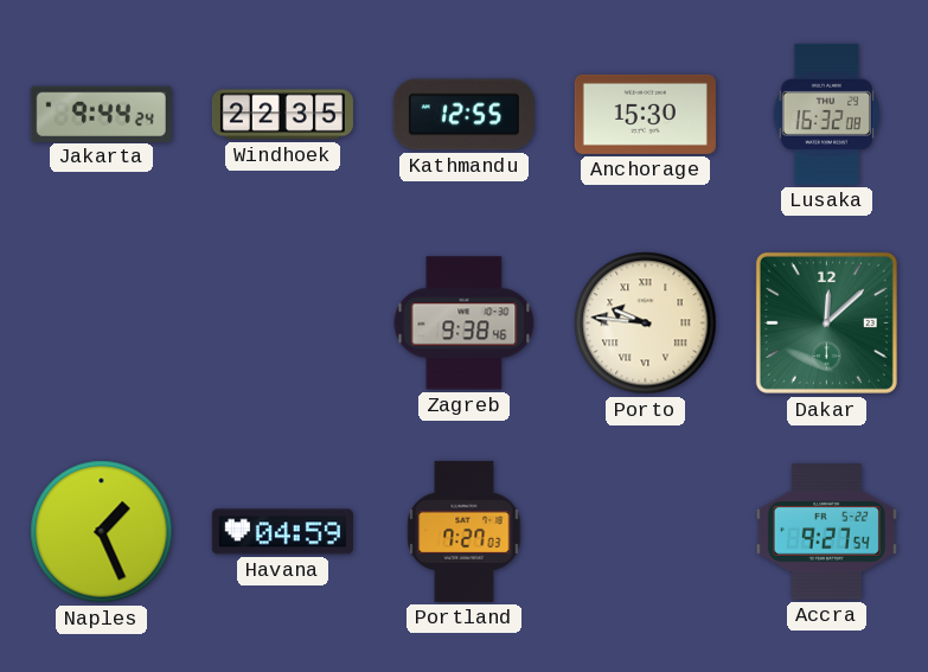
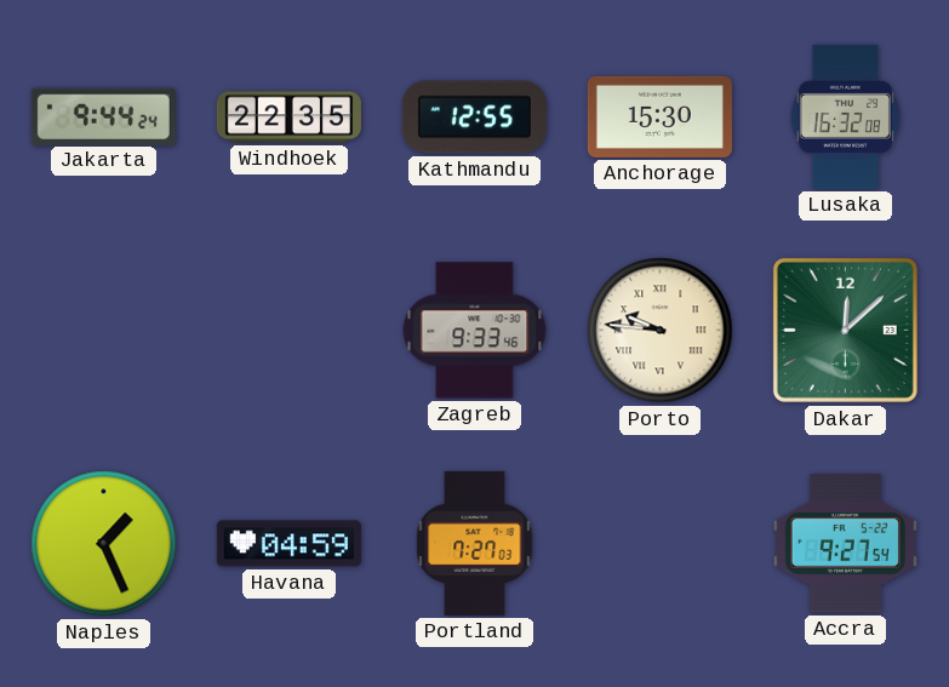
Zagreb: 9:38 -> 9:33 (475, 331)
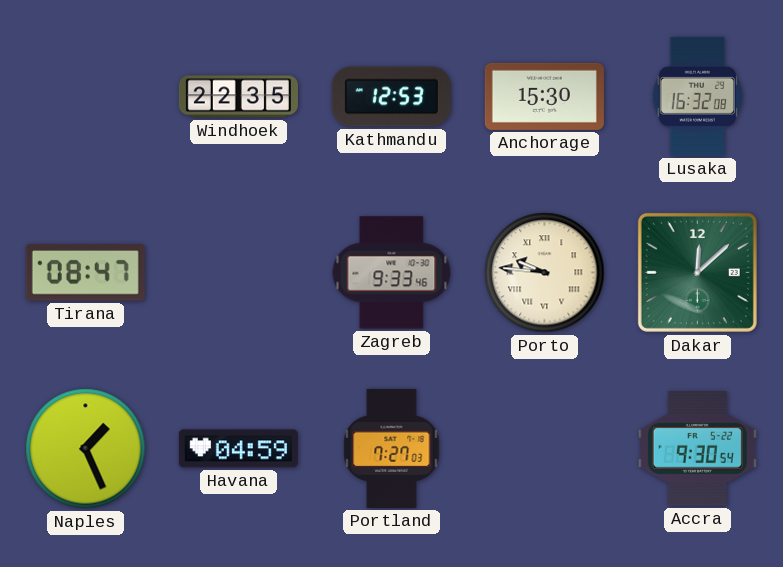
Jakarta: 9:44 -> none (103, 116)
Kathmandu: 12:55 -> 12:53 (391, 97)
Tirana: none -> 08:47 (85, 273)
Accra: 9:27 -> 9:30 (697, 449)
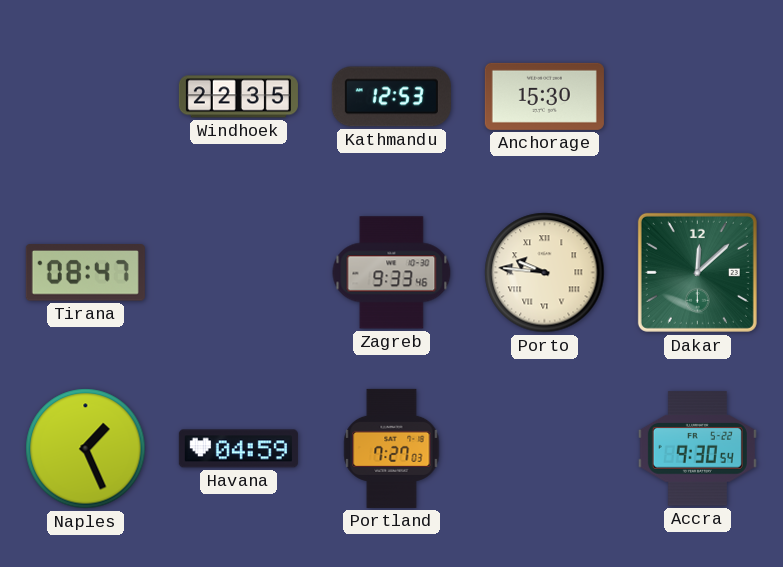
Lusaka: 16:32 -> none (697, 96)
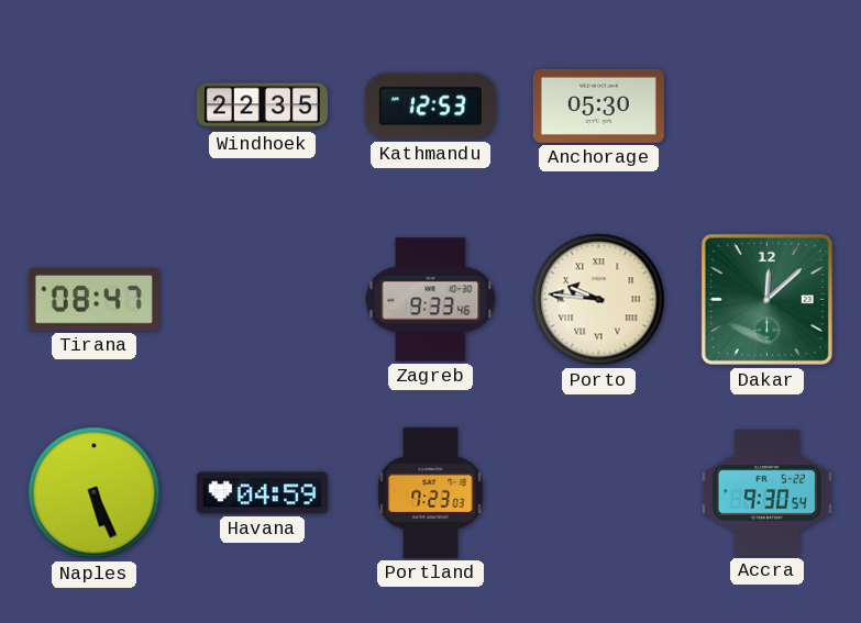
Anchorage: 15:30 -> 05:30 (598, 105)
Naples: 1:26 -> 5:26 (95, 493)
Portland: 7:27 -> 7:23 (431, 492)
